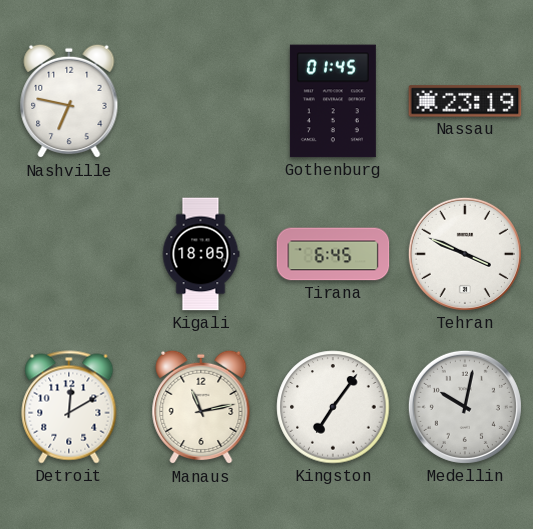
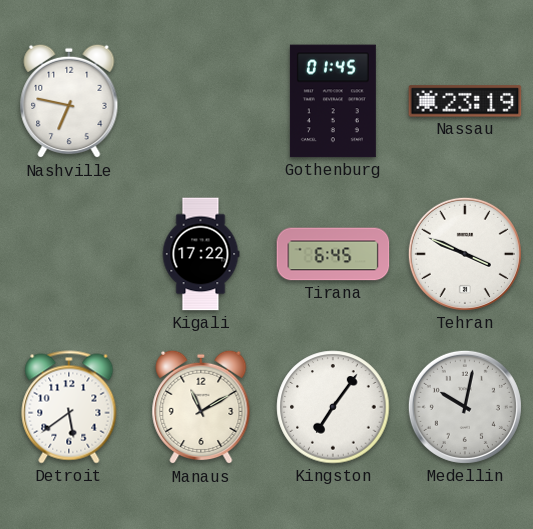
Kigali: 18:05 -> 17:22 (201, 254)
Detroit: 12:10 -> 5:39 (69, 407)
Manaus: 11:13 -> 11:10 (201, 407)
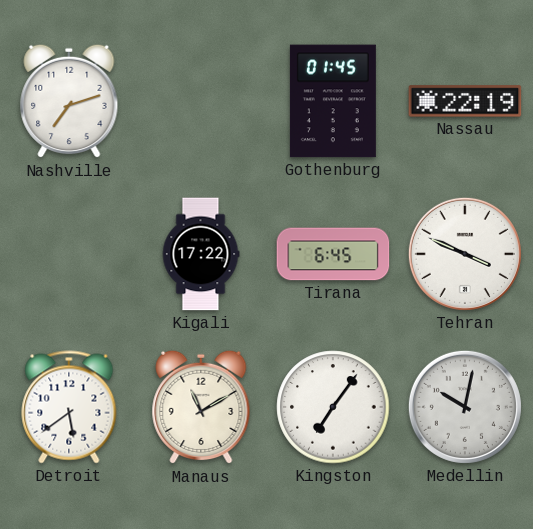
Nashville: 6:47 -> 7:12 (69, 101)
Nassau: 23:19 -> 22:19 (465, 101)
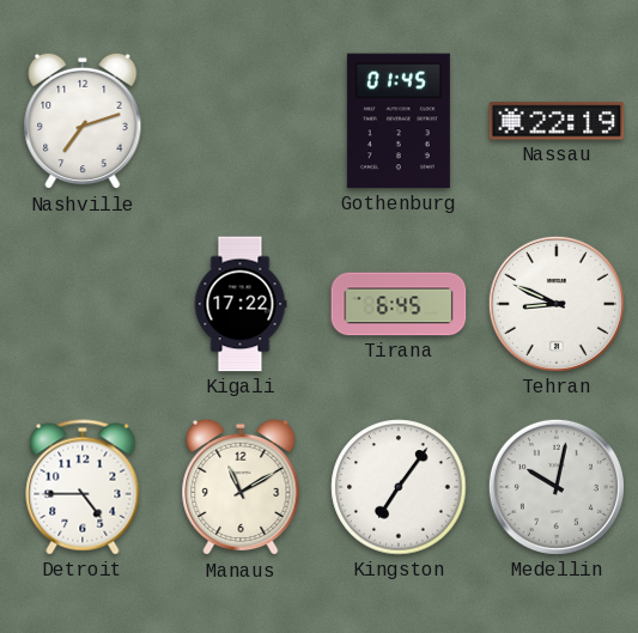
Tehran: 3:49 -> 8:49 (557, 304)
Detroit: 5:39 -> 4:45 (83, 487)
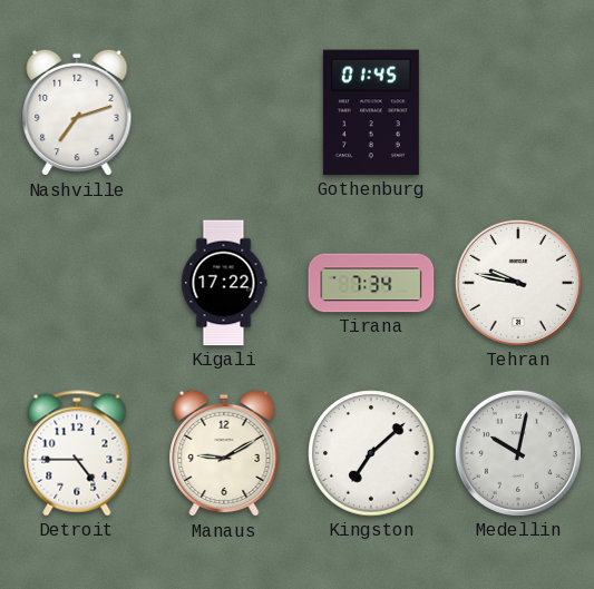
Nassau: 22:19 -> none (557, 121)
Tirana: 6:45 -> 7:34 (371, 283)
Tehran: 8:49 -> 9:47 (518, 283)
Manaus: 11:10 -> 9:10 (224, 453)
Kingston: 7:06 -> 7:08 (371, 453)
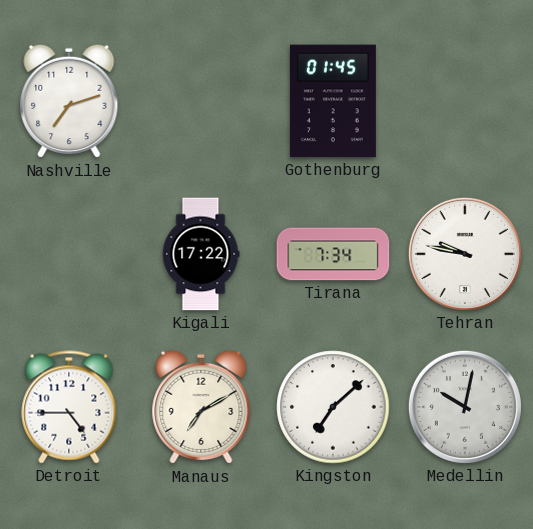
Manaus: 9:10 -> 7:10 (201, 407)
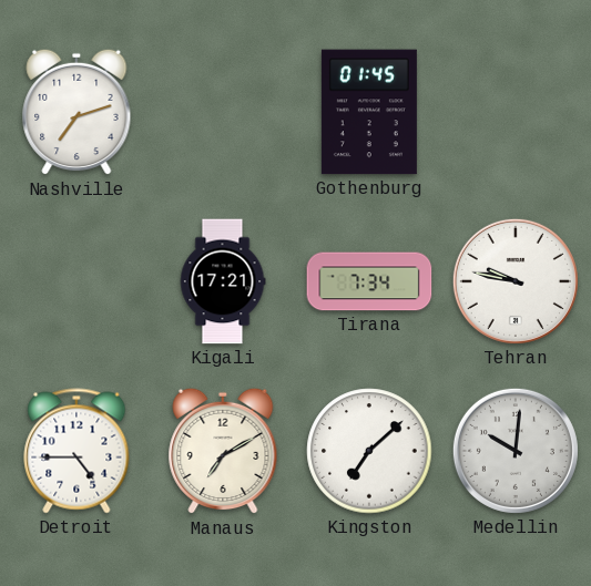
Kigali: 17:22 -> 17:21 (223, 281)
Medellin: 10:02 -> 10:01 (516, 451)
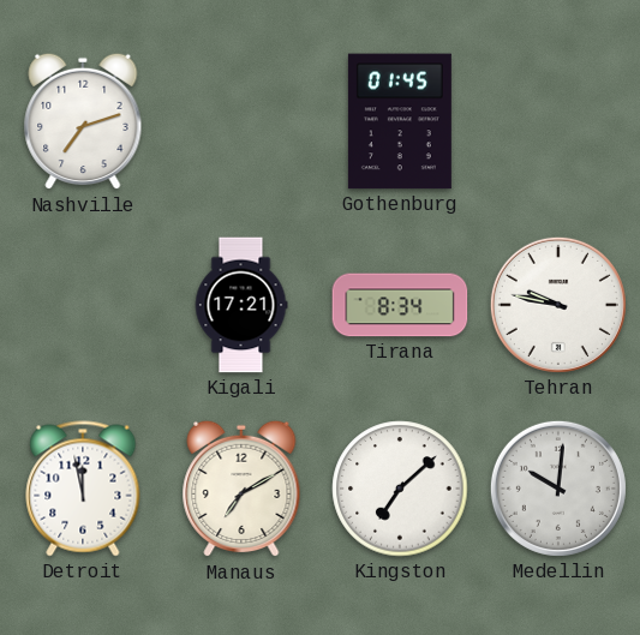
Tirana: 7:34 -> 8:34 (400, 305)
Detroit: 4:45 -> 11:58 (83, 489)
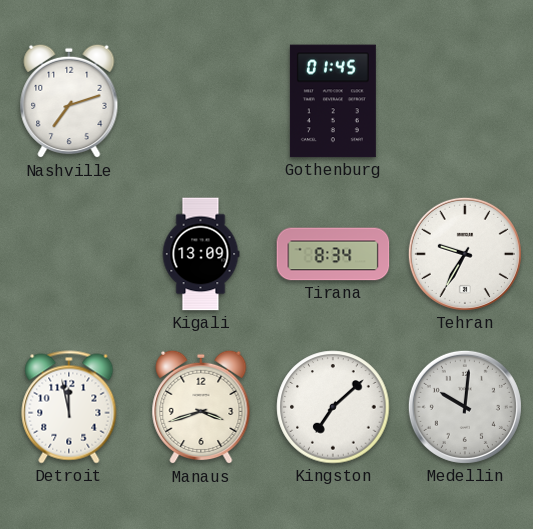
Kigali: 17:21 -> 13:09 (201, 254)
Tehran: 9:47 -> 9:35 (465, 254)
Manaus: 7:10 -> 3:42 (201, 407)
